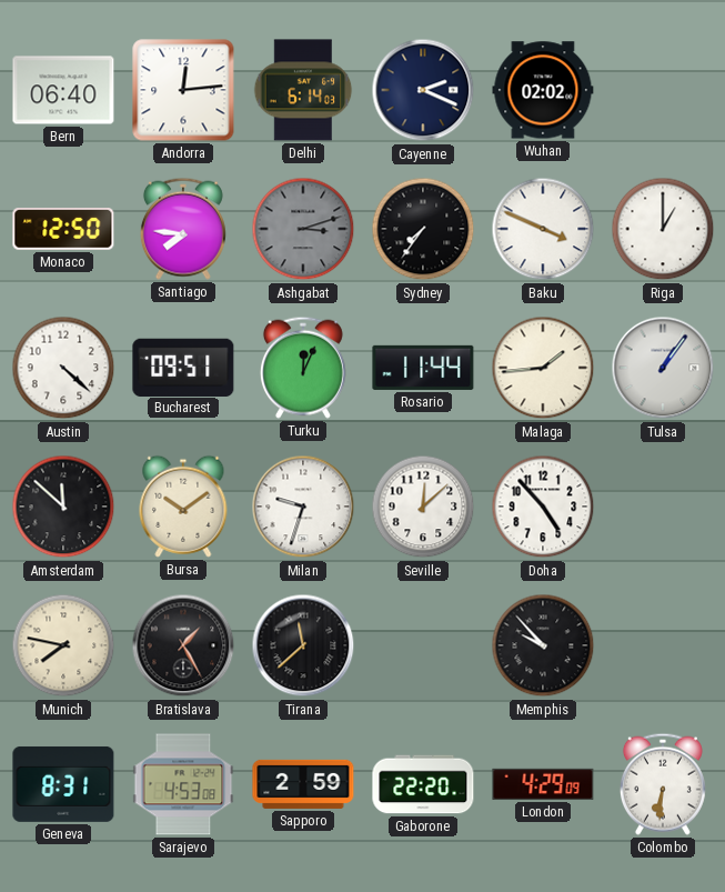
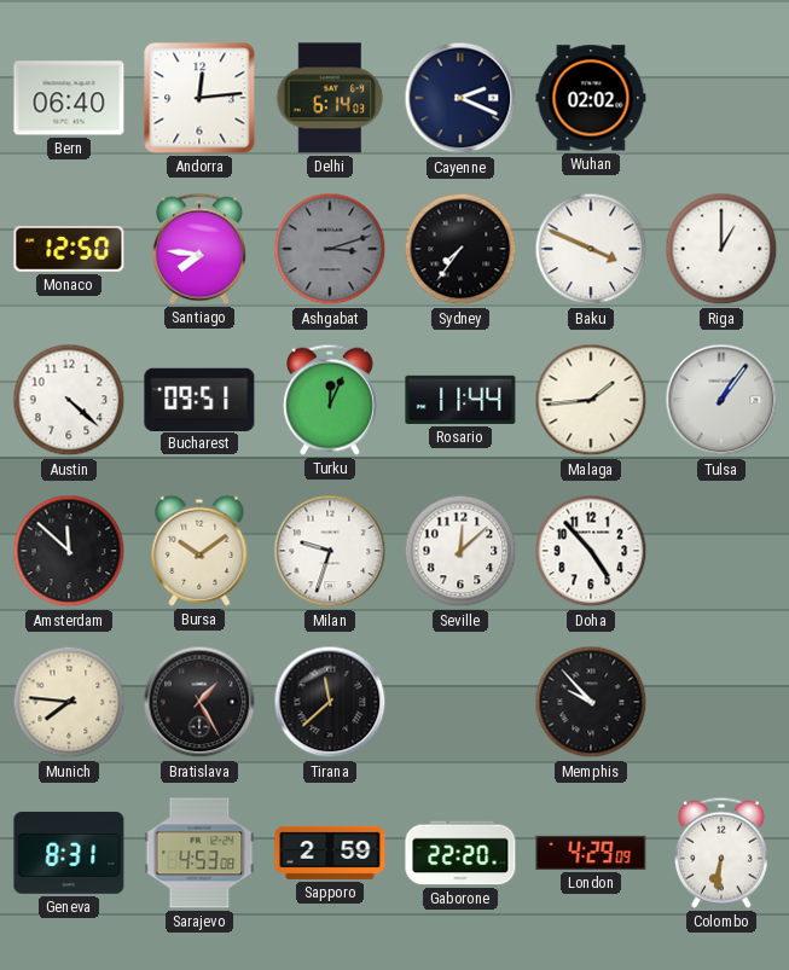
Munich: 7:47 -> 7:46 (69, 702)
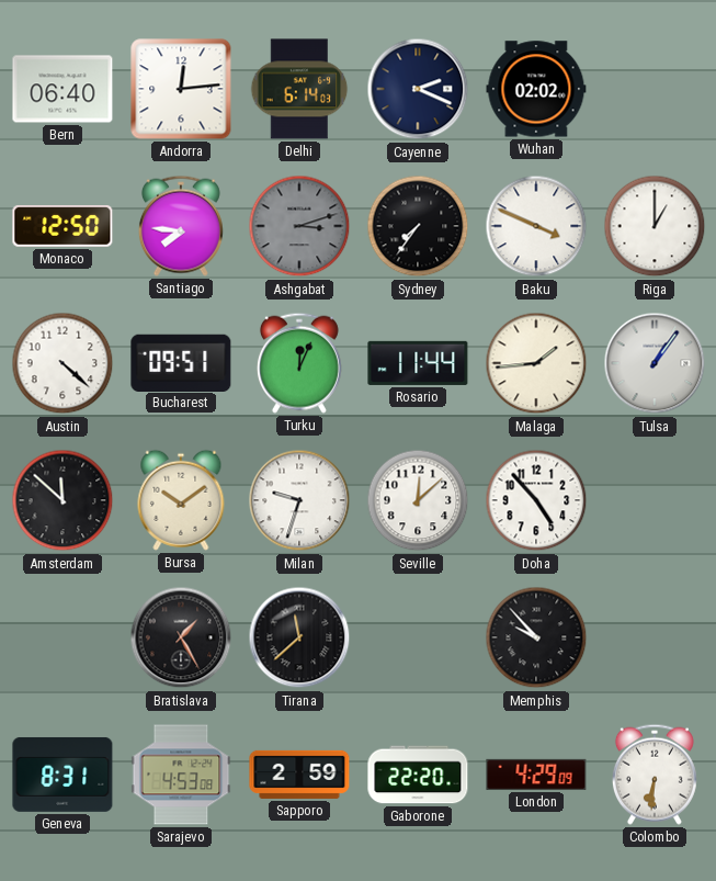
Munich: 7:46 -> none (69, 702)
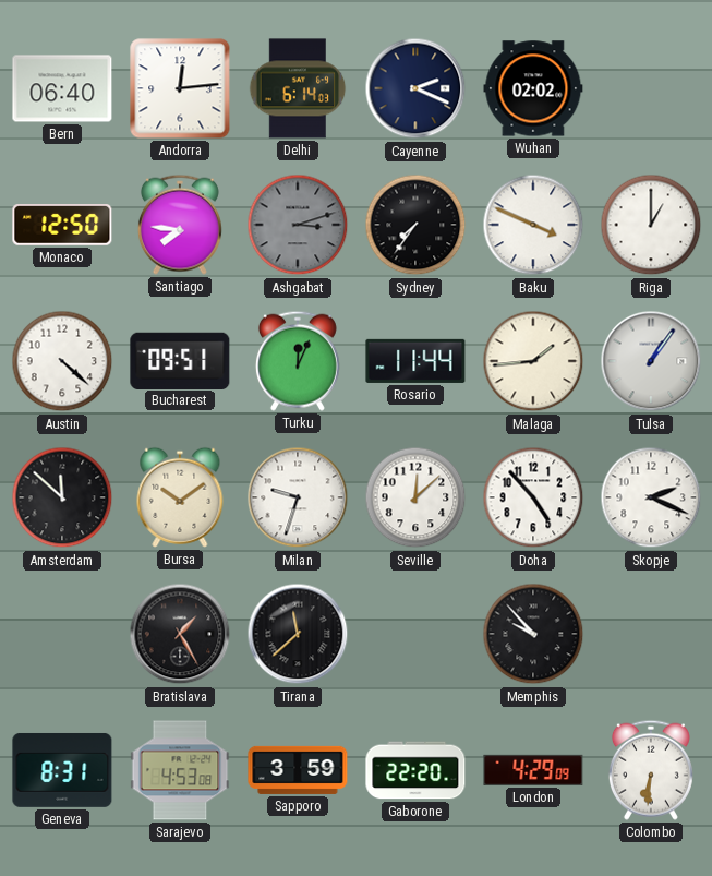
Skopje: none -> 2:19 (651, 497)
Sapporo: 2:59 -> 3:59 (298, 770)
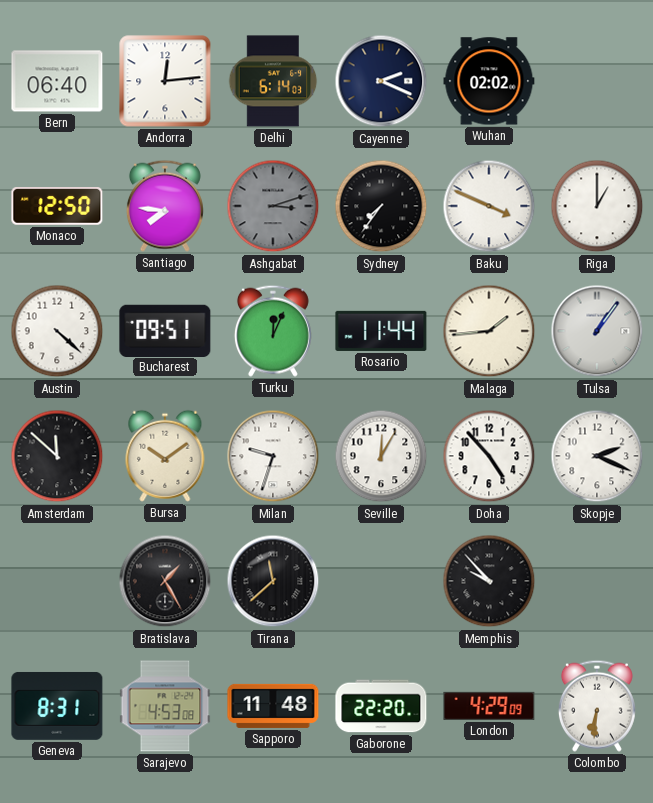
Seville: 12:08 -> 12:05 (381, 456)
Sapporo: 3:59 -> 11:48 (273, 706)
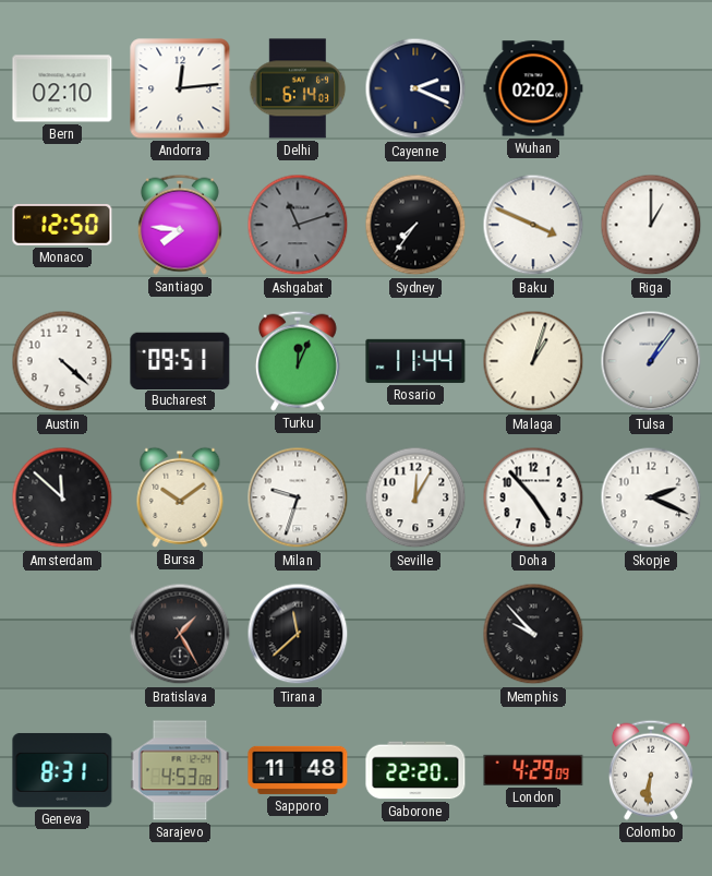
Bern: 06:40 -> 02:10 (62, 88)
Ashgabat: 3:12 -> 11:12 (298, 225)
Malaga: 1:44 -> 1:03 (533, 361)
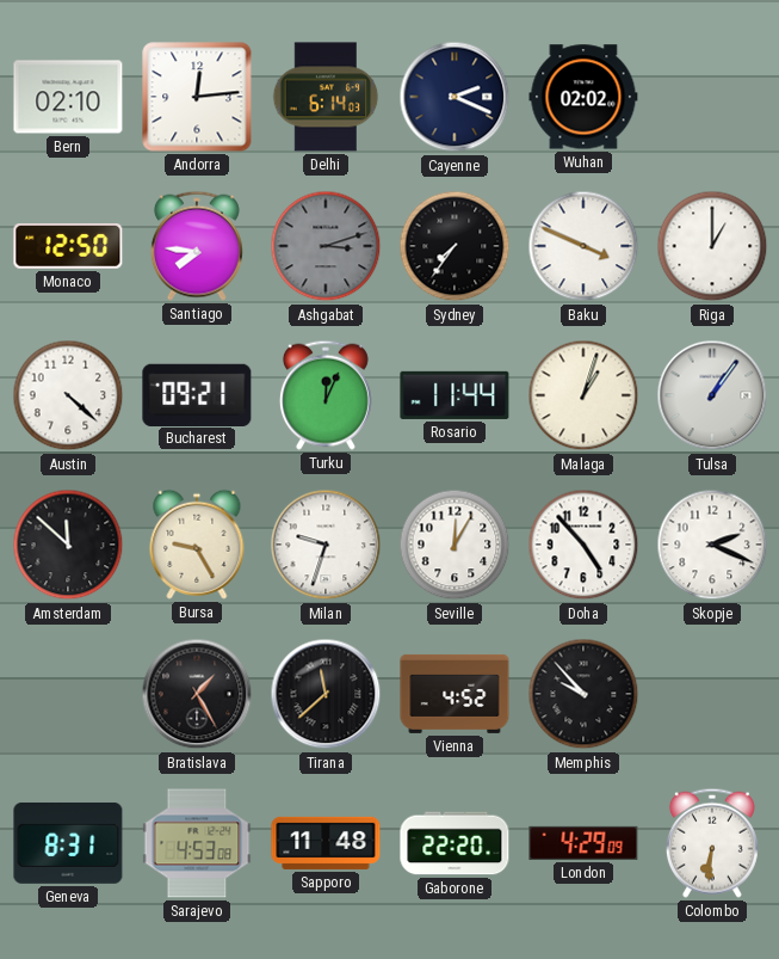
Ashgabat: 11:12 -> 3:12 (326, 246)
Bucharest: 09:51 -> 09:21 (197, 394)
Bursa: 10:09 -> 9:25 (197, 545)
Vienna: none -> 4:52 (455, 694)
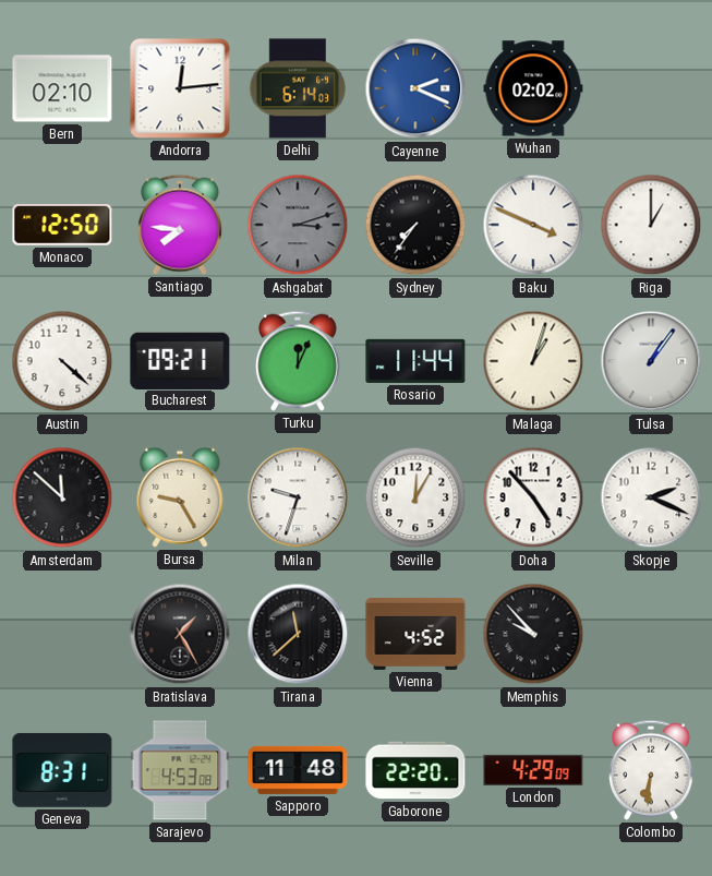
Cayenne dial: navy -> blue (415, 88)
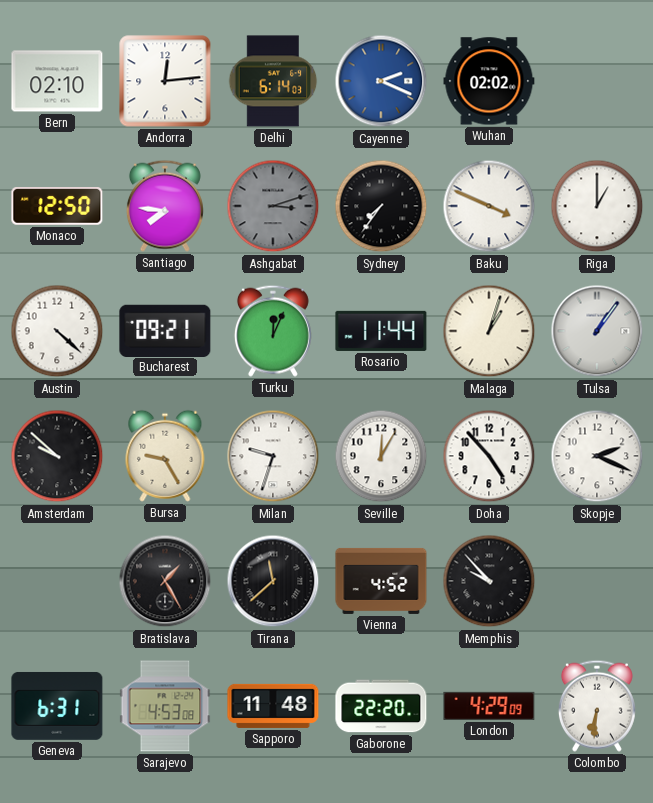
Amsterdam: 11:52 -> 9:52 (57, 456)
Geneva: 8:31 -> 6:31 (57, 706)
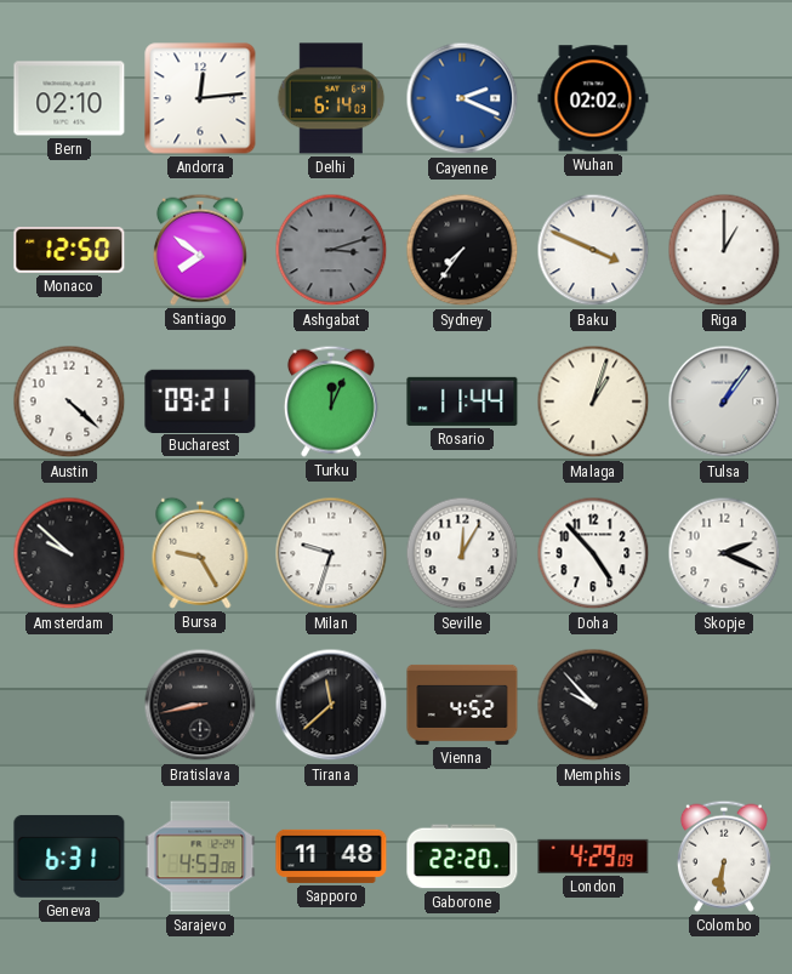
Santiago: 7:46 -> 7:51 (200, 250)
Bratislava: 1:25 -> 8:43 (200, 705)
